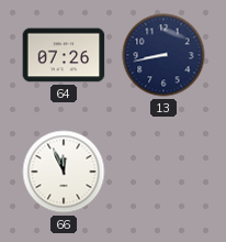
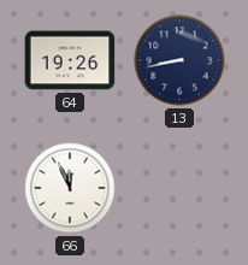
64: 07:26 -> 19:26 (70, 60)
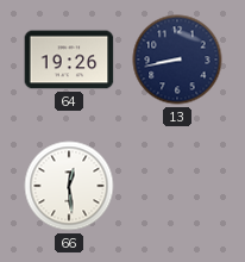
66: 11:56 -> 12:29 (69, 186)
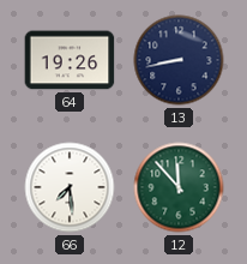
66: 12:29 -> 7:29 (70, 187)
12: none -> 11:53 (179, 187)
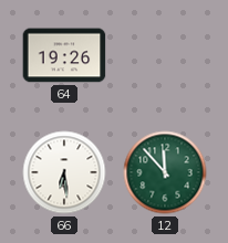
13: 8:43 -> none (179, 60)
66: 7:29 -> 6:29 (64, 172)
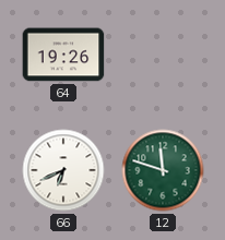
66: 6:29 -> 6:41 (63, 170)
12: 11:53 -> 11:48 (163, 170)
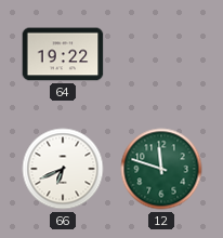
64: 19:26 -> 19:22 (63, 54)
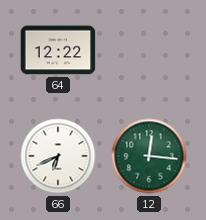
64: 19:22 -> 12:22 (58, 50)
12: 11:48 -> 12:16 (149, 156)
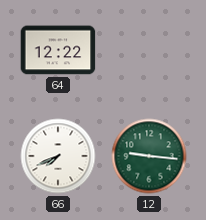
66: 6:41 -> 7:41 (58, 156)
12: 12:16 -> 9:16 (149, 156)
